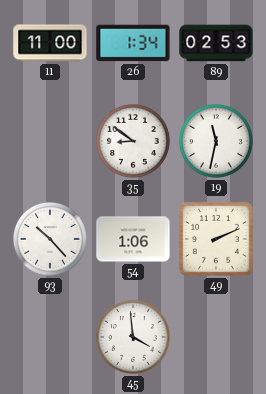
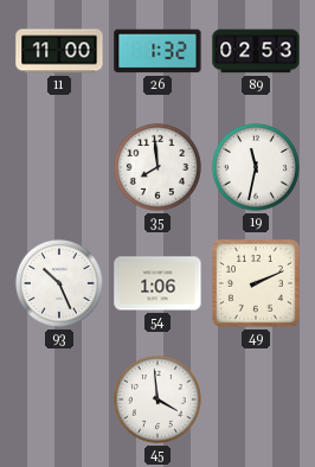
26: 1:34 -> 1:32 (157, 51)
35: 8:51 -> 7:59 (157, 167)
93: 10:23 -> 10:26 (59, 283)
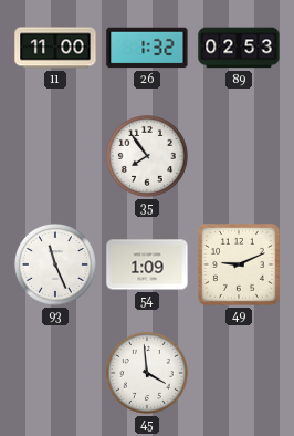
35: 7:59 -> 7:54 (147, 156)
19: 11:32 -> none (256, 167)
93: 10:26 -> 11:26 (55, 264)
54: 1:06 -> 1:09 (147, 264)
49: 2:11 -> 9:11 (239, 264)
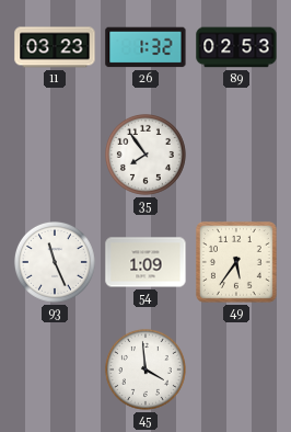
11: 11:00 -> 03:23 (55, 47)
49: 9:11 -> 5:36 (236, 262)
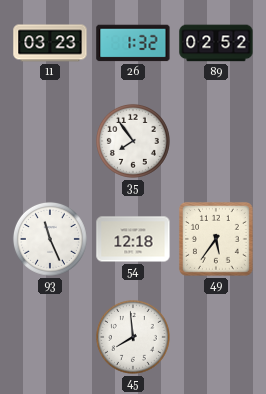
89: 02:53 -> 02:52 (216, 43)
54: 1:09 -> 12:18 (133, 239)
45: 3:59 -> 7:59 (133, 337)
